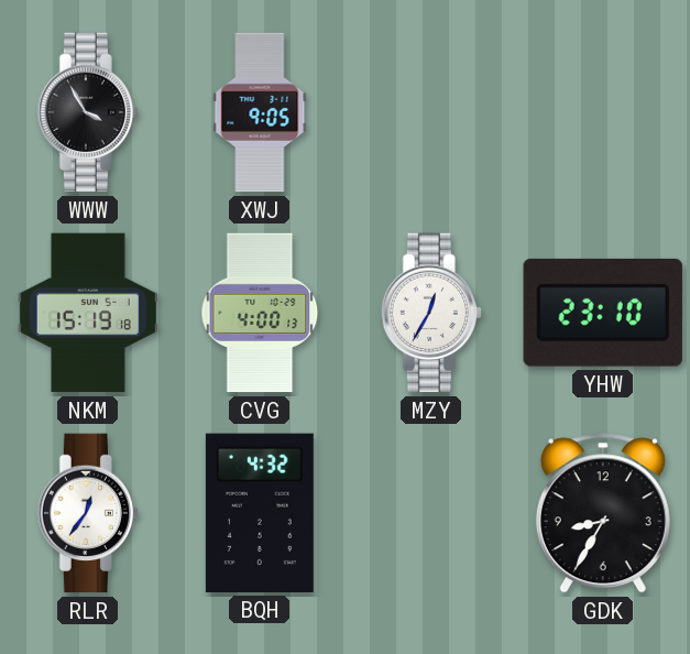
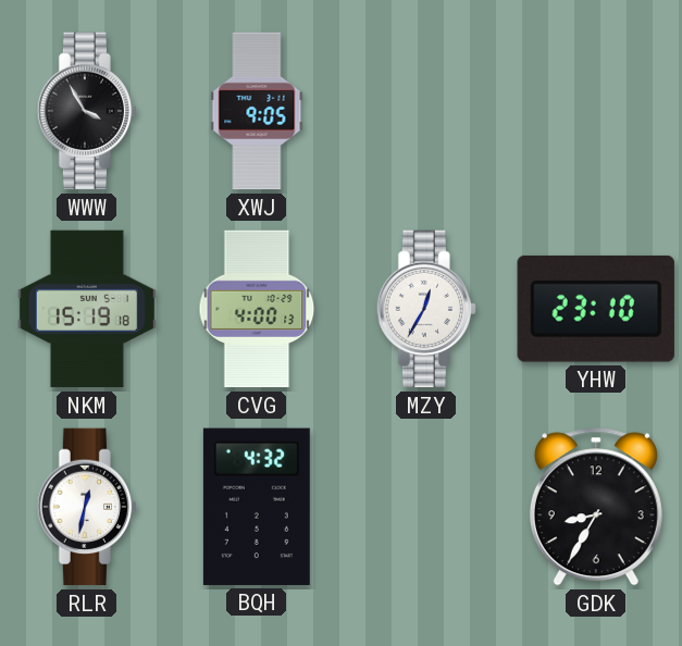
RLR: 12:36 -> 12:32 (86, 507)
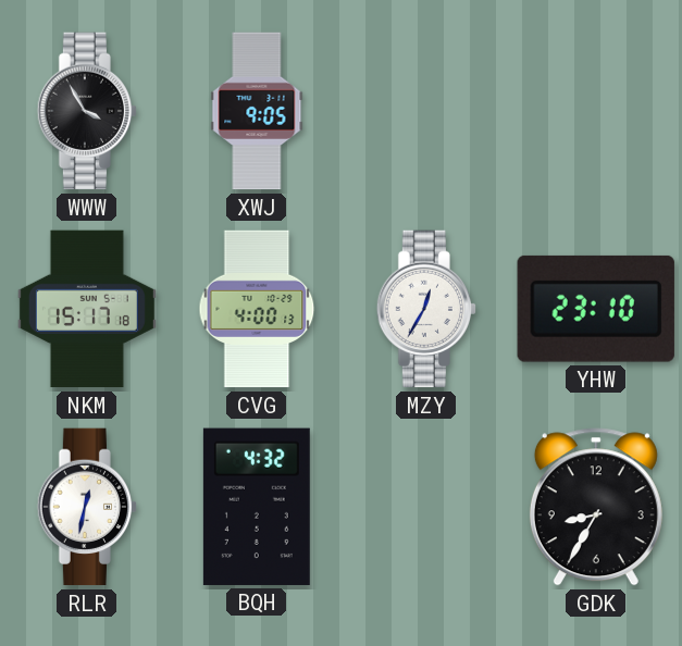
NKM: 15:19 -> 15:17 (87, 309)
